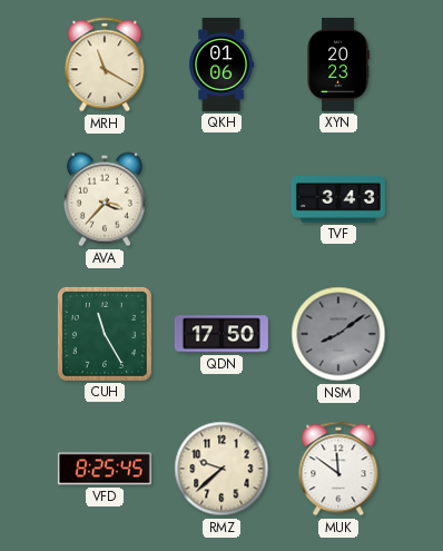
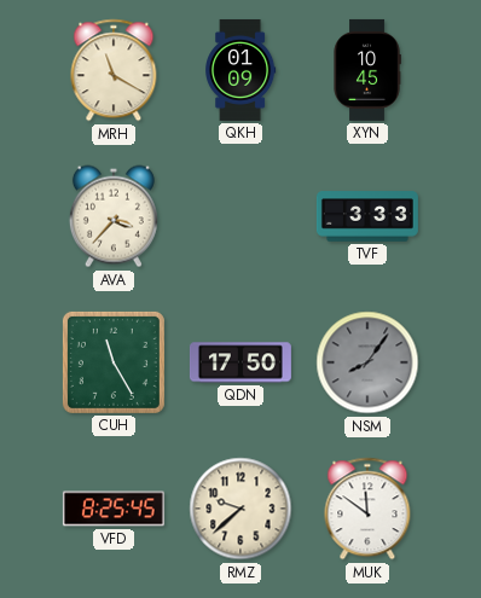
QKH: 01:06 -> 01:09 (240, 70)
XYN: 20:23 -> 10:45 (367, 70)
TVF: 3:43 -> 3:33 (367, 216)
NSM: 8:09 -> 8:06 (367, 362)
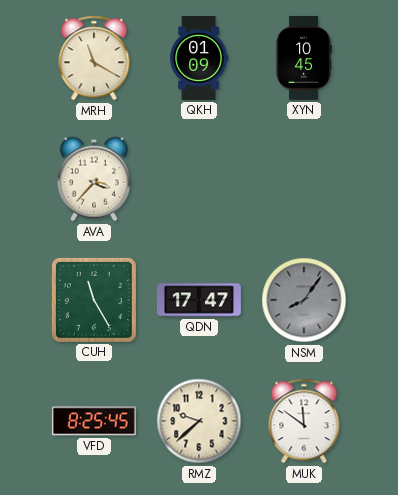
TVF: 3:33 -> none (367, 216)
QDN: 17:50 -> 17:47 (199, 300)
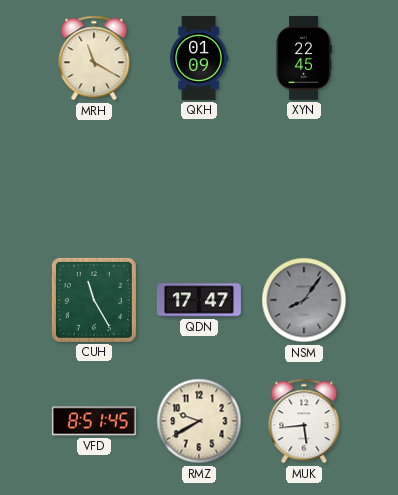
XYN: 10:45 -> 22:45 (304, 58)
AVA: 3:37 -> none (94, 179)
VFD: 8:25 -> 8:51 (94, 421)
RMZ: 9:38 -> 9:40 (199, 421)
MUK: 11:51 -> 5:44 (304, 421)
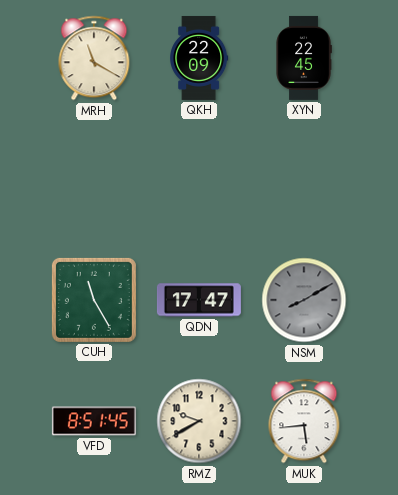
QKH: 01:09 -> 22:09 (199, 58)
NSM: 8:06 -> 8:10 (304, 300)
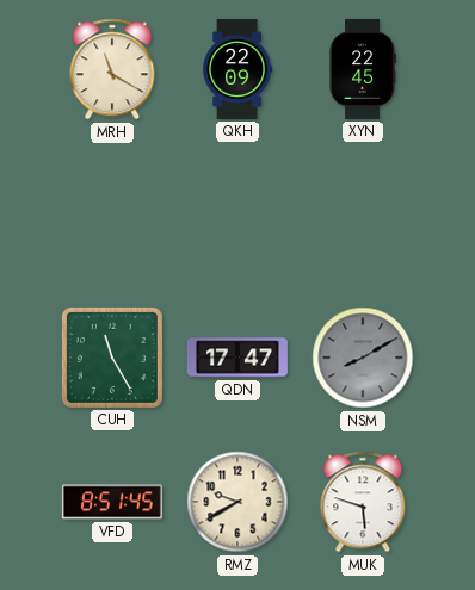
MUK: 5:44 -> 5:48 (363, 502)
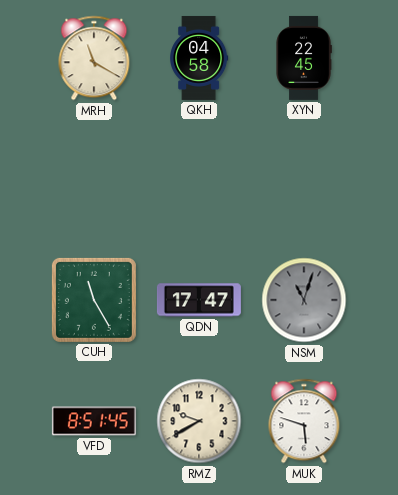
QKH: 22:09 -> 04:58 (199, 58)
NSM: 8:10 -> 11:03 (304, 300)
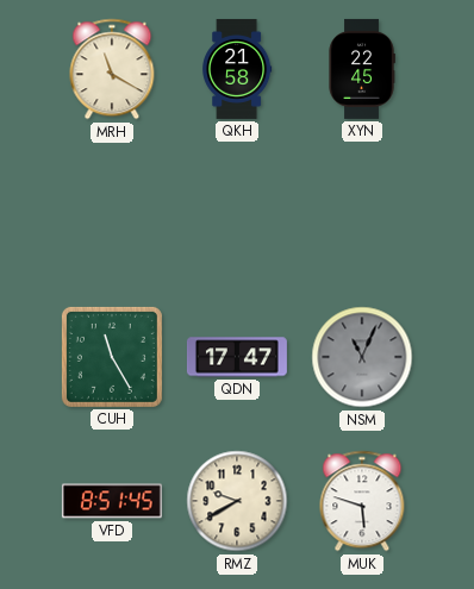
QKH: 04:58 -> 21:58 (237, 69)
NSM: 11:03 -> 11:04 (362, 357)
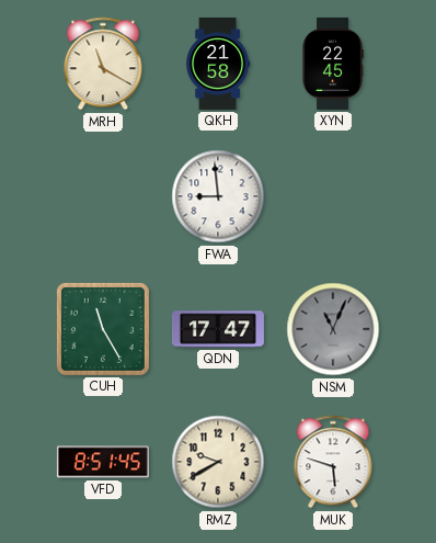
FWA: none -> 8:59 (218, 196)
